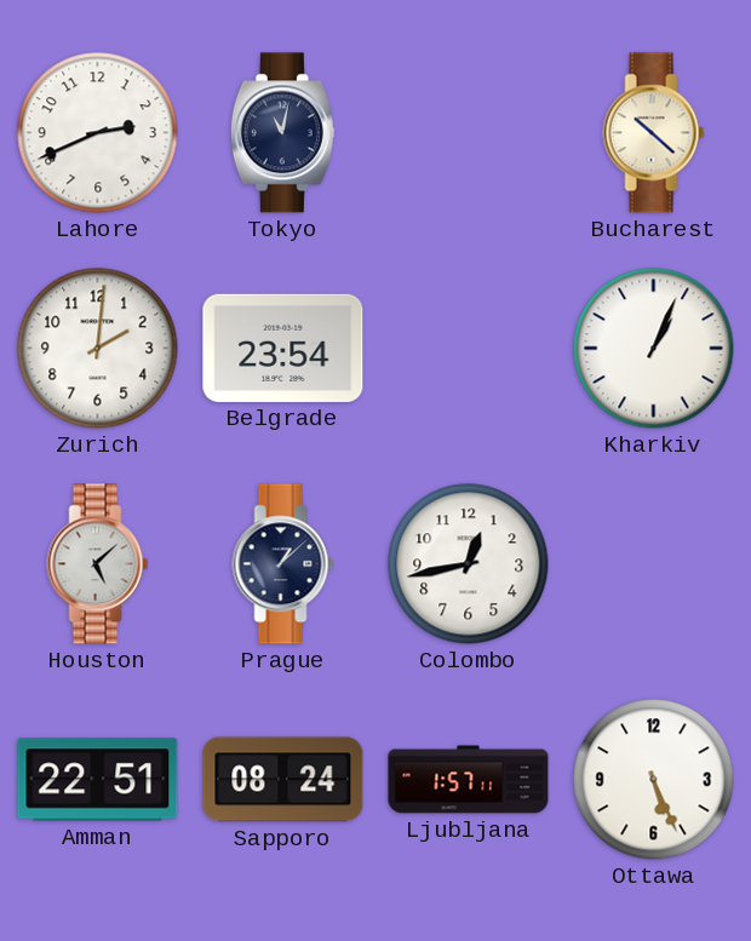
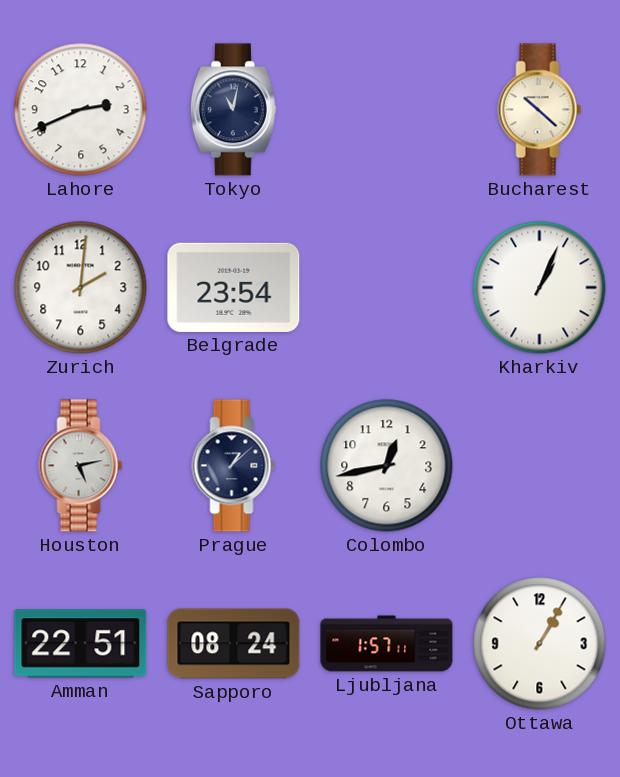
Houston: 5:08 -> 5:13 (81, 466)
Ottawa: 5:26 -> 1:05 (540, 644)
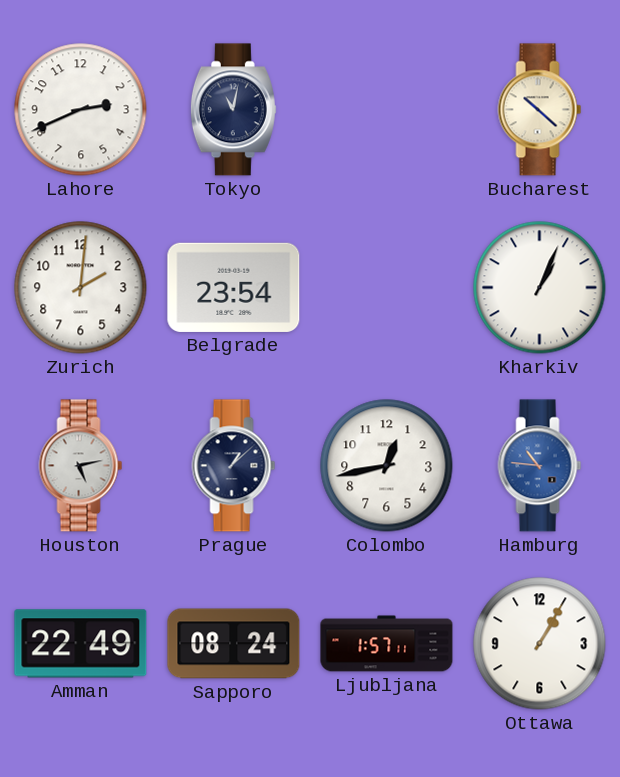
Hamburg: none -> 10:46 (540, 466)
Amman: 22:51 -> 22:49 (81, 644)
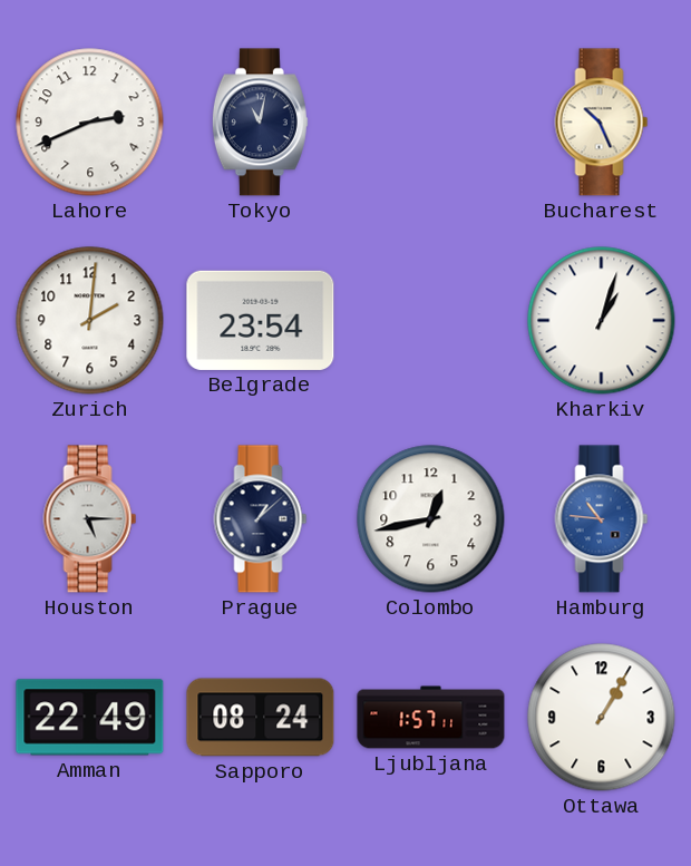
Bucharest: 10:22 -> 10:26 (602, 123)
Kharkiv: 1:04 -> 1:03 (602, 321)
Houston: 5:13 -> 5:15 (90, 519)
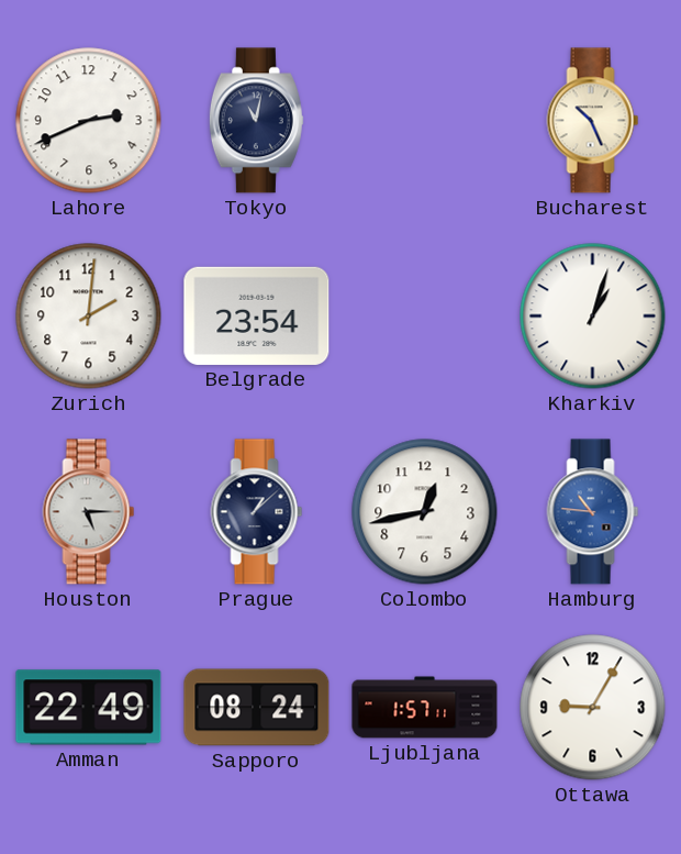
Ottawa: 1:05 -> 9:05 (593, 708)
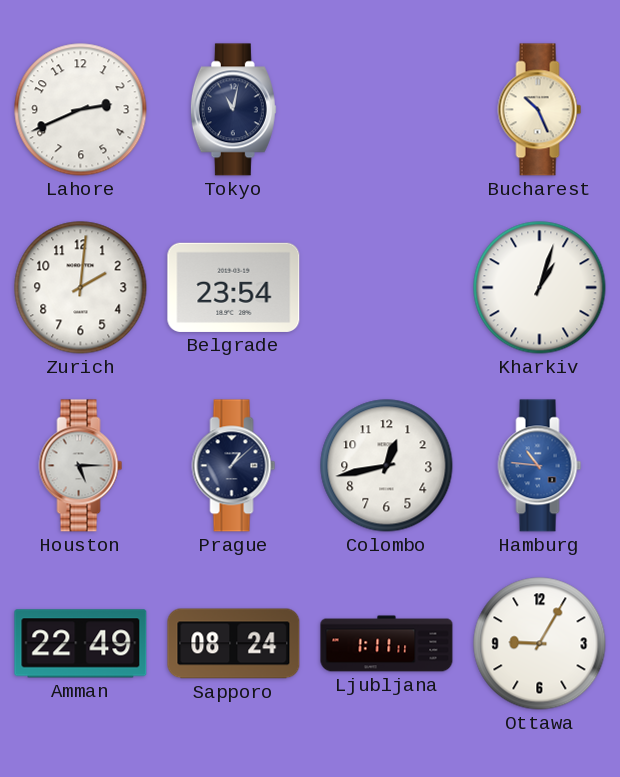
Ljubljana: 1:57 -> 1:11 (387, 644)
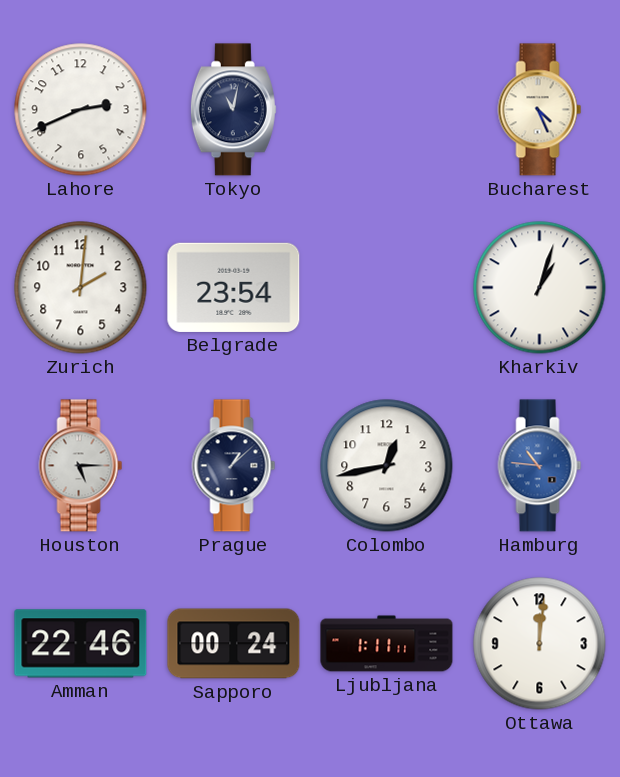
Bucharest: 10:26 -> 4:26 (540, 110)
Amman: 22:49 -> 22:46 (81, 644)
Sapporo: 08:24 -> 00:24 (234, 644)
Ottawa: 9:05 -> 12:01 (540, 644)
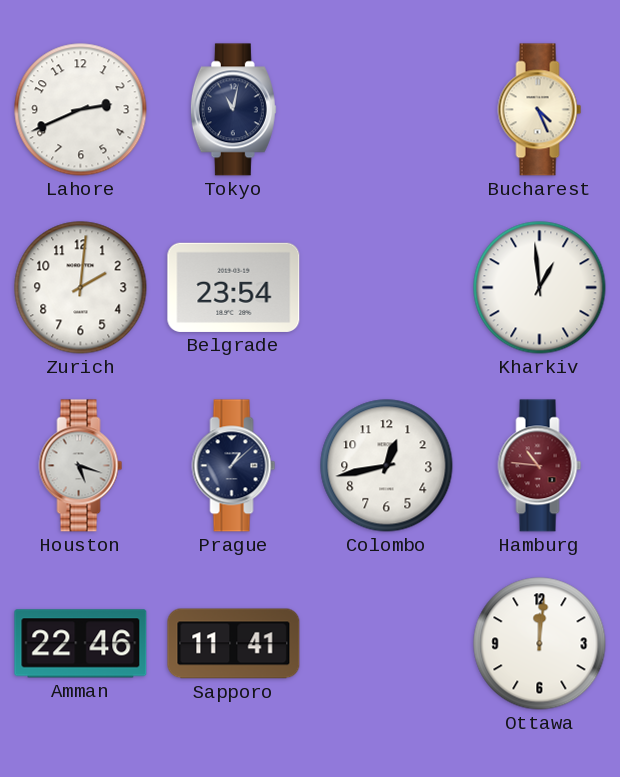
Kharkiv: 1:03 -> 12:59 (540, 288)
Houston: 5:15 -> 5:18 (81, 466)
Hamburg dial: blue -> burgundy (540, 466)
Sapporo: 00:24 -> 11:41 (234, 644)
Ljubljana: 1:11 -> none (387, 644)
